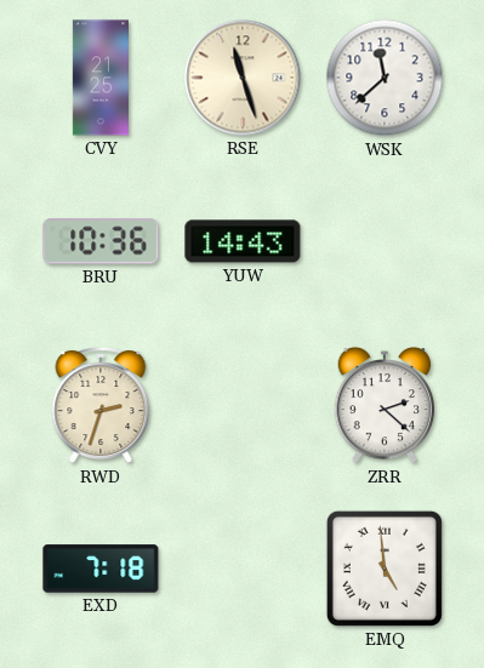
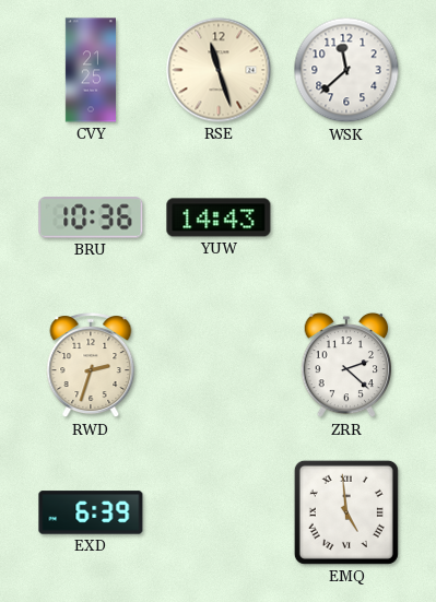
EXD: 7:18 -> 6:39 (91, 512)
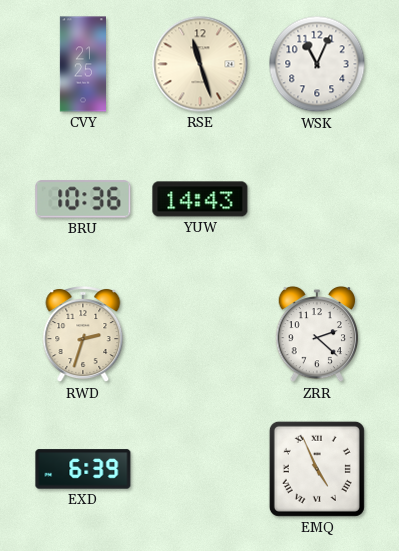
WSK: 11:38 -> 11:04 (317, 64)
EMQ: 4:59 -> 4:56 (317, 469)
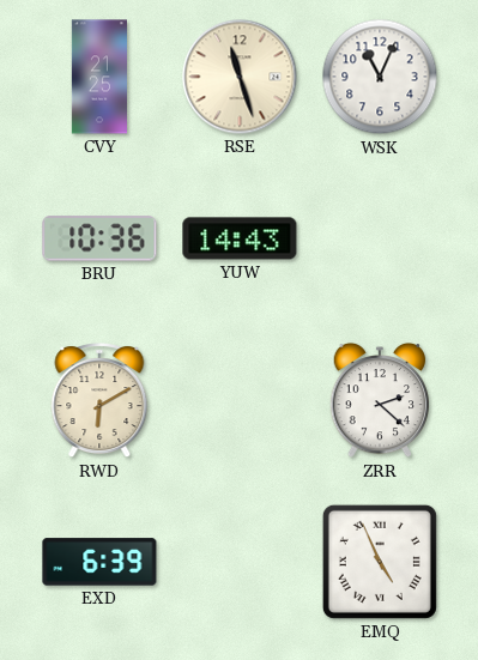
RWD: 2:33 -> 6:10 (99, 401)
